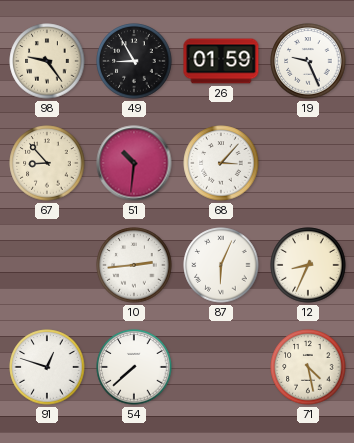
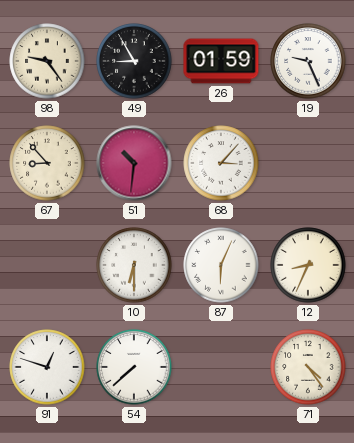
10: 2:44 -> 6:30 (134, 265)
71: 4:28 -> 4:24 (308, 367)
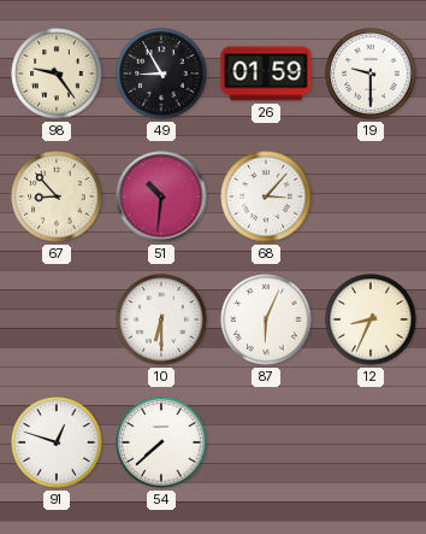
19: 9:26 -> 9:30 (371, 74)
71: 4:24 -> none (308, 367)
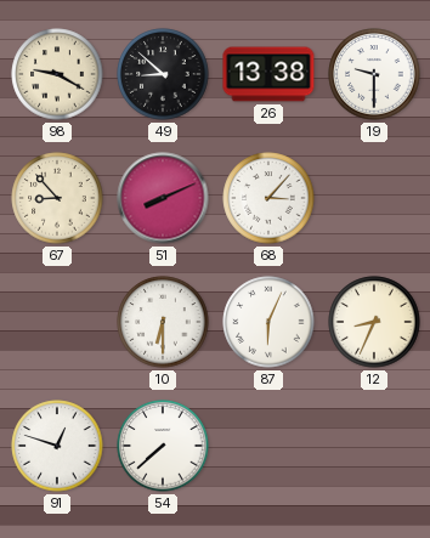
98: 9:24 -> 9:20 (57, 74)
49: 8:55 -> 8:52 (163, 74)
26: 01:59 -> 13:38 (268, 74)
51: 10:31 -> 8:11 (163, 198)
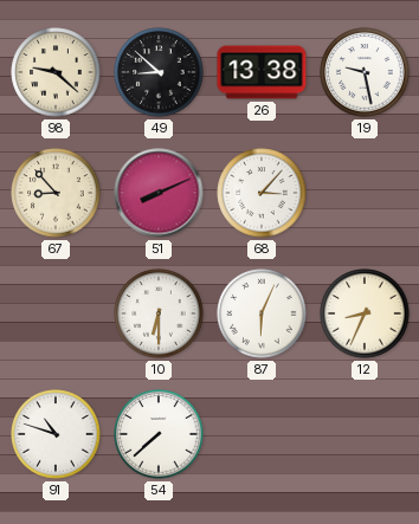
98: 9:20 -> 9:22 (56, 72)
19: 9:30 -> 9:28 (365, 72)
91: 12:48 -> 10:48 (56, 434)
